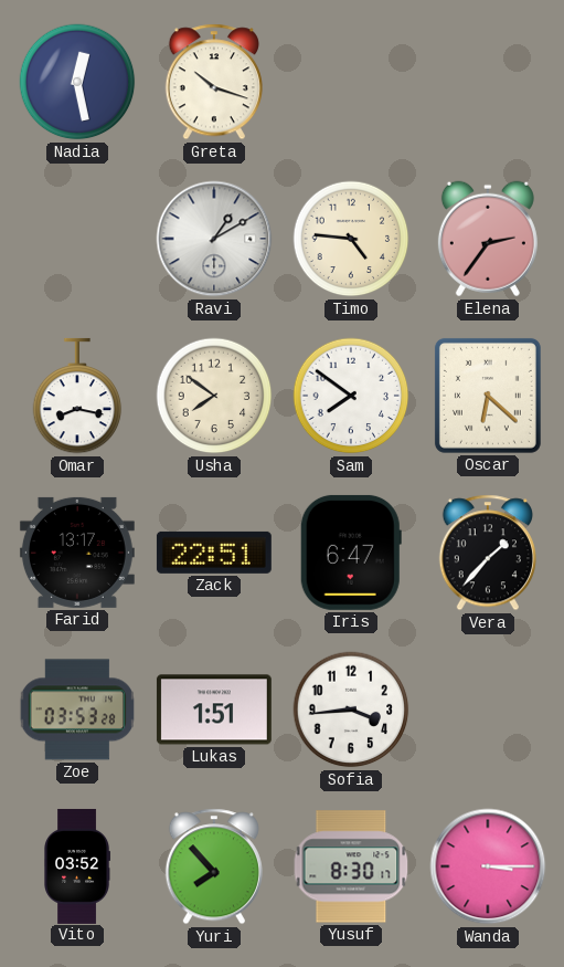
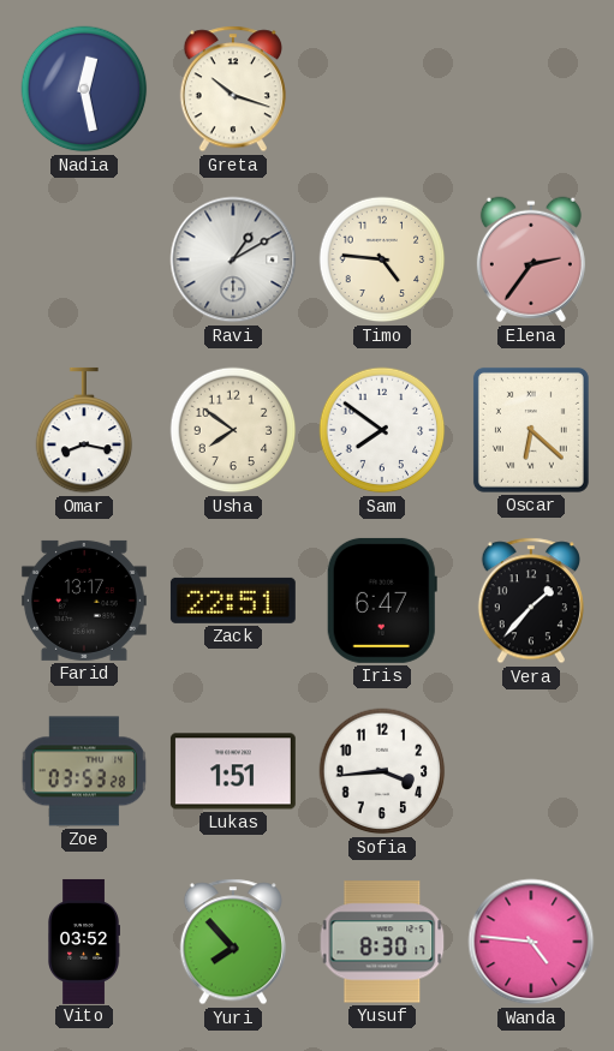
Wanda: 3:15 -> 4:46 (531, 942)
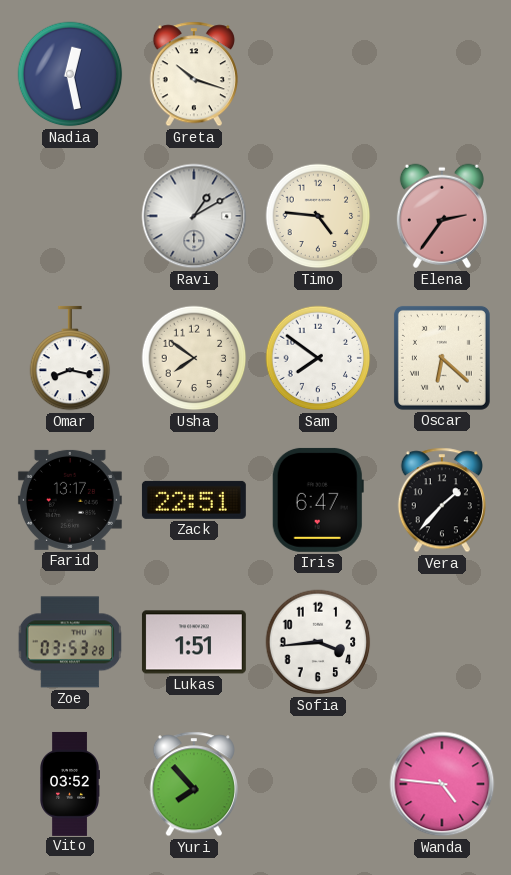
Yusuf: 8:30 -> none (382, 942)
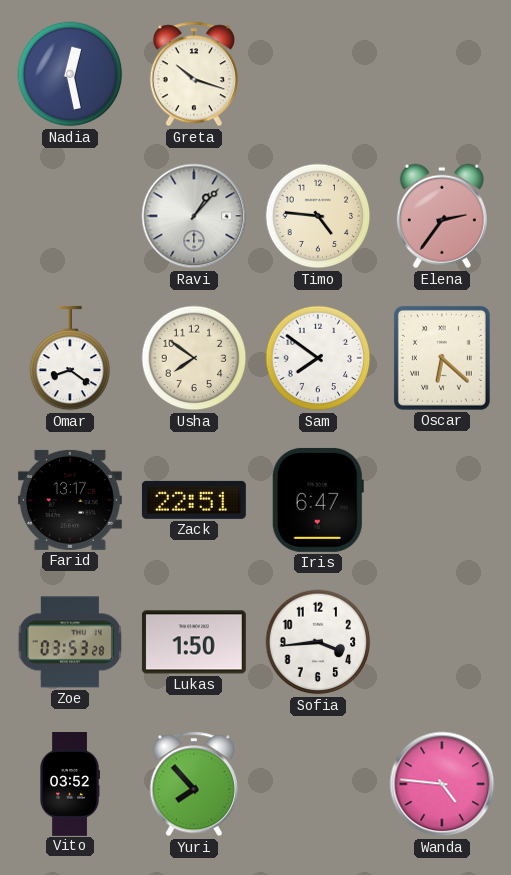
Ravi: 1:10 -> 1:07 (194, 216)
Omar: 8:17 -> 8:21 (70, 358)
Vera: 1:37 -> none (442, 500)
Lukas: 1:51 -> 1:50 (194, 642)
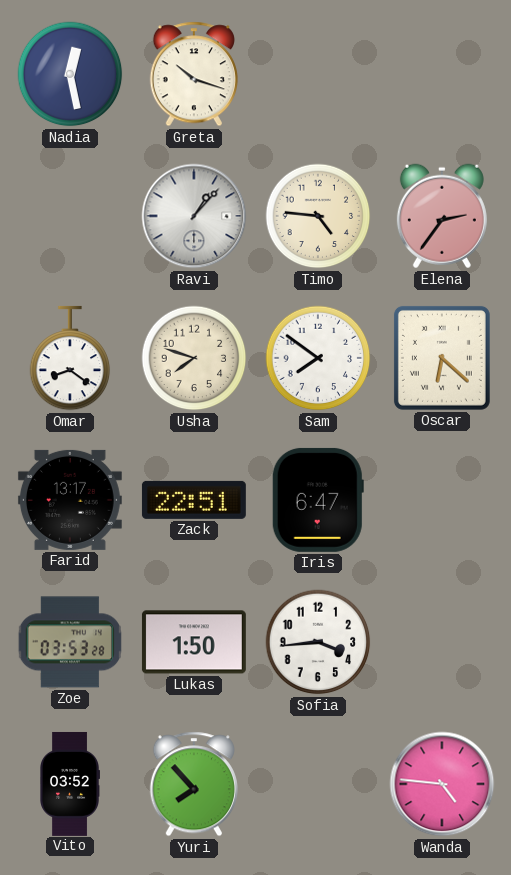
Usha: 7:51 -> 7:48 (194, 358)
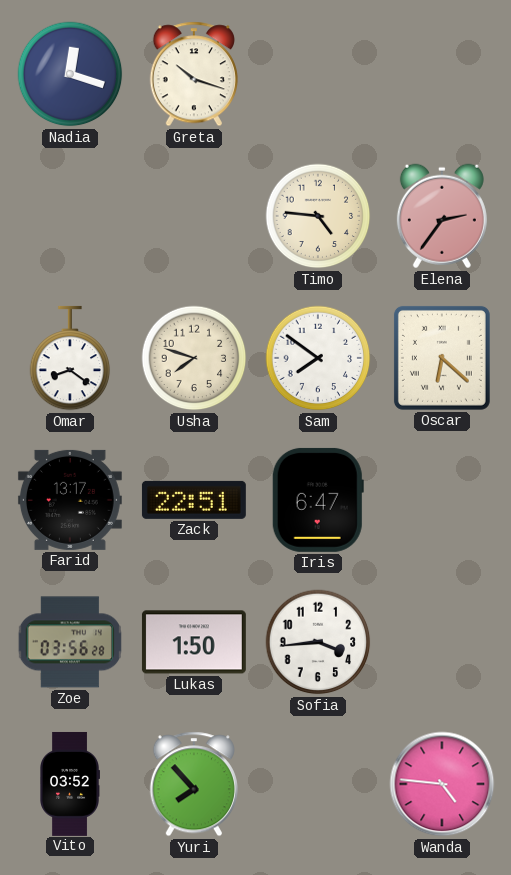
Nadia: 12:28 -> 12:18 (70, 74)
Ravi: 1:07 -> none (194, 216)
Zoe: 03:53 -> 03:56 (70, 642)
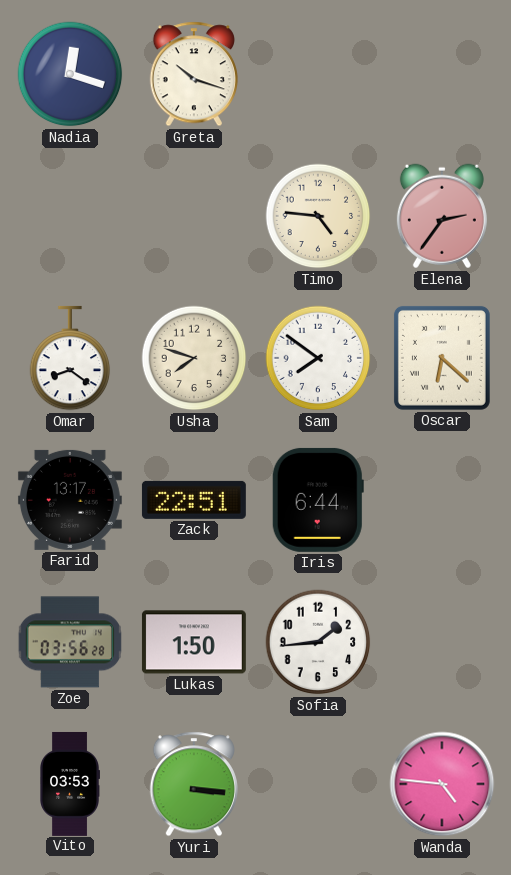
Iris: 6:47 -> 6:44 (318, 500)
Sofia: 3:44 -> 1:44 (318, 642)
Vito: 03:52 -> 03:53 (70, 784)
Yuri: 7:53 -> 3:16 (194, 784)
